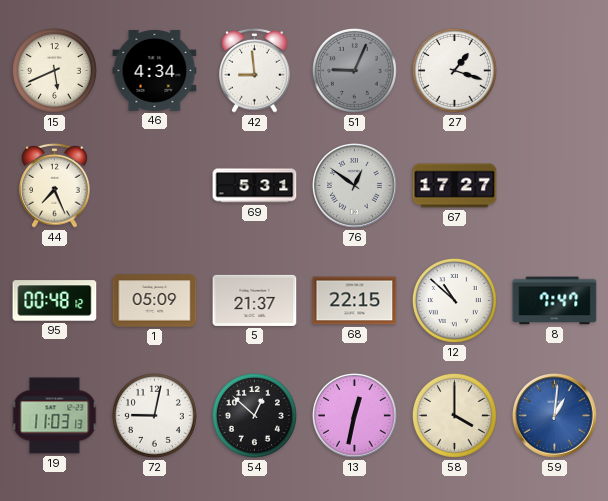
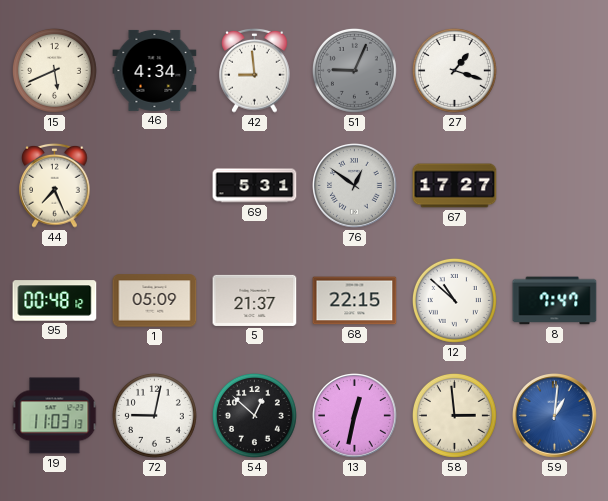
58: 4:00 -> 2:59 (454, 415)
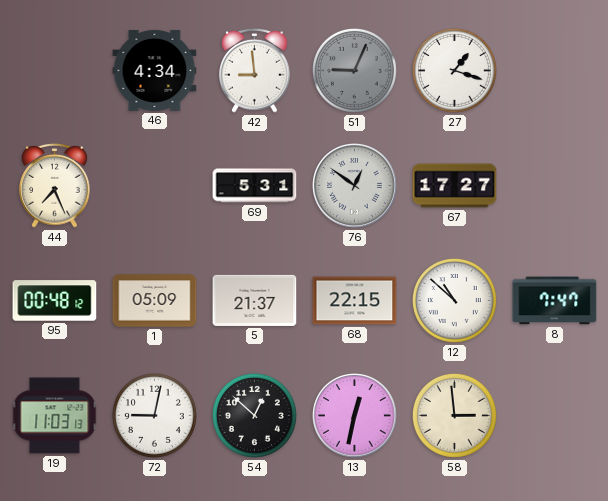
15: 5:41 -> none (54, 70)
59: 1:01 -> none (555, 416)
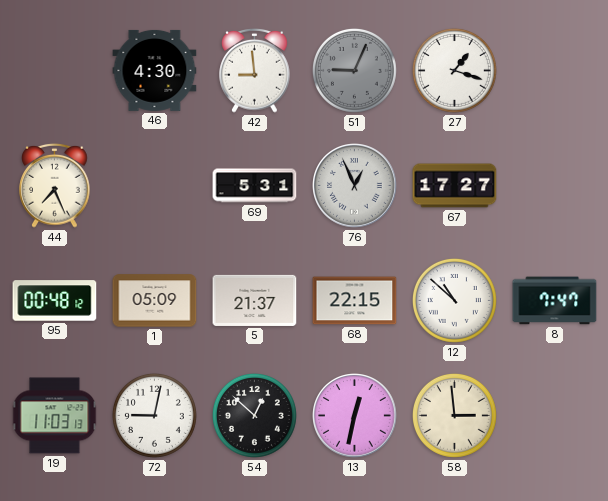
46: 4:34 -> 4:30 (155, 70)
76: 12:51 -> 12:56 (355, 186)
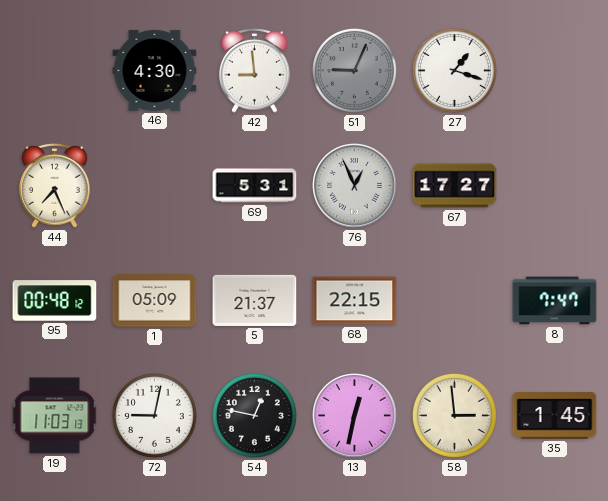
12: 10:52 -> none (454, 300)
54: 12:52 -> 12:47 (254, 415)
35: none -> 1:45 (555, 415)
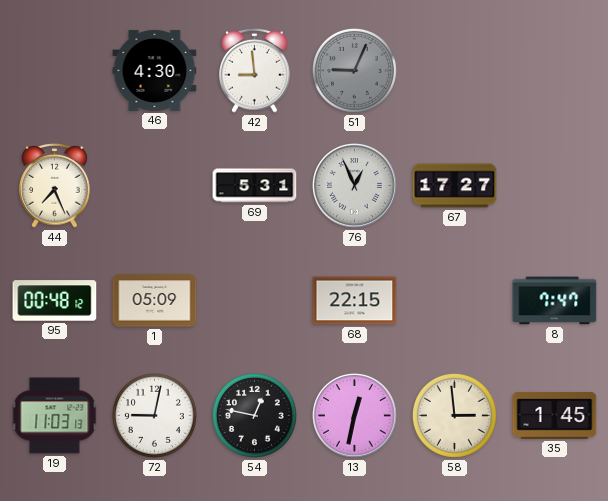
27: 1:18 -> none (454, 70)
5: 21:37 -> none (255, 300)
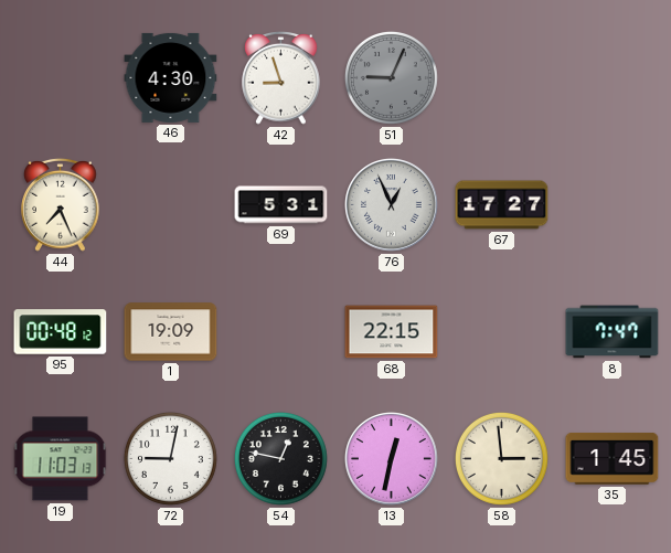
42: 8:59 -> 8:57 (281, 77)
1: 05:09 -> 19:09 (171, 332)
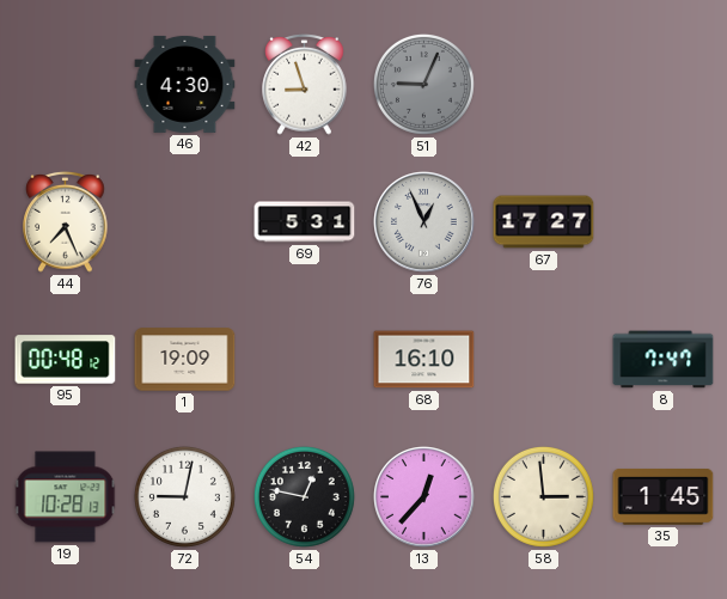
68: 22:15 -> 16:10 (424, 360)
19: 11:03 -> 10:28 (66, 497)
13: 12:32 -> 12:37 (424, 497)
